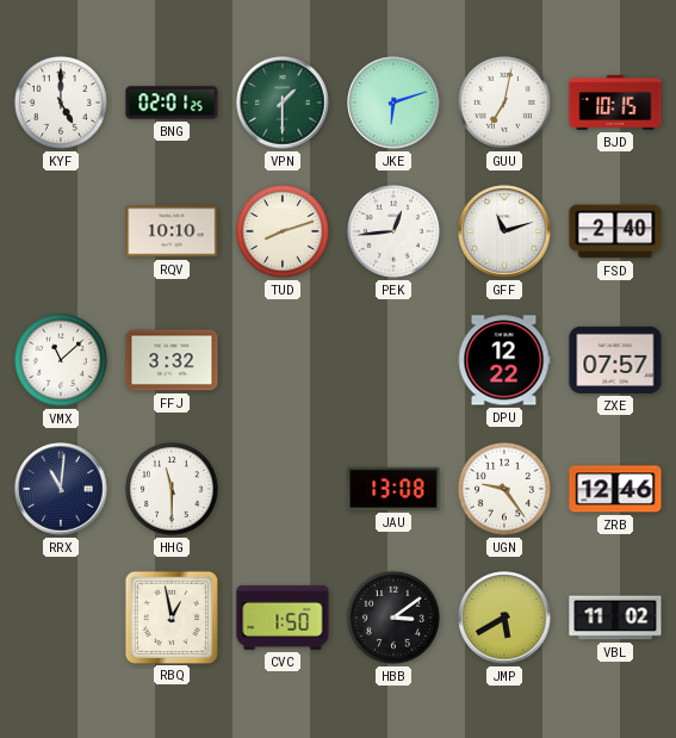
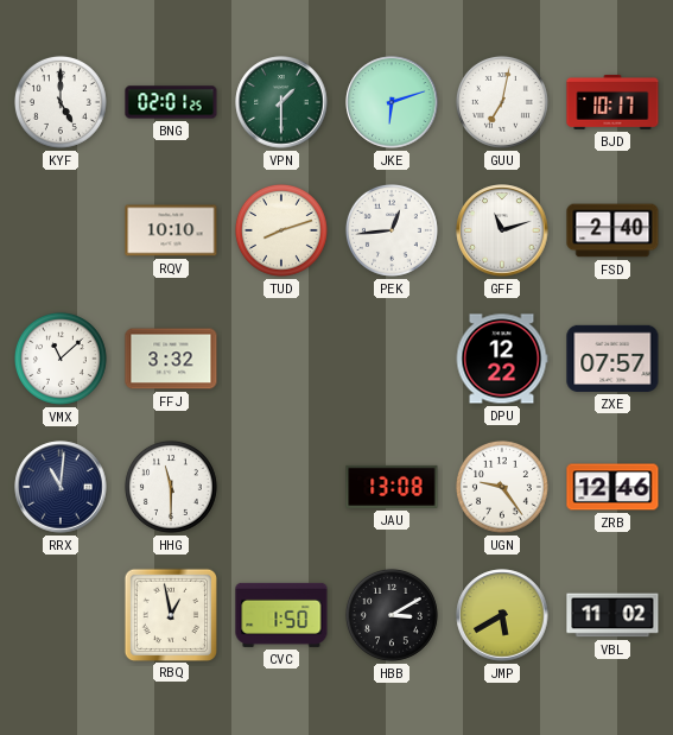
BJD: 10:15 -> 10:17 (612, 102)
HBB: 3:09 -> 3:10 (392, 615)
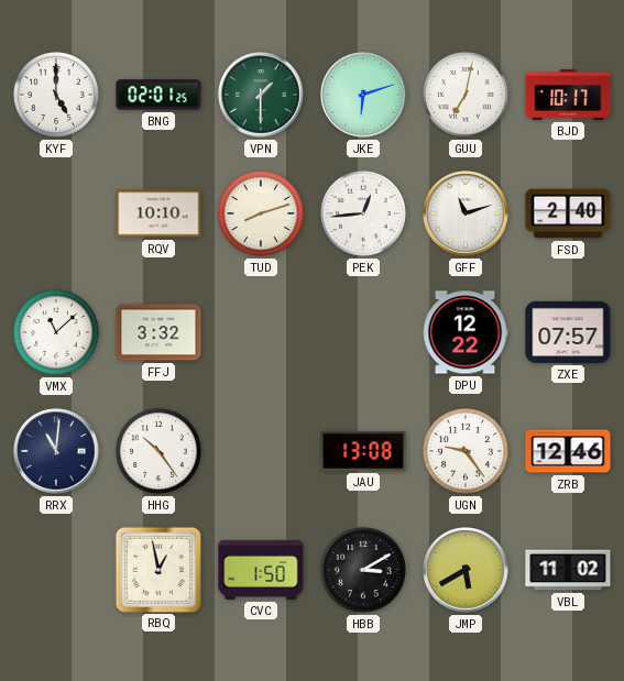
HHG: 11:30 -> 10:24 (158, 451)
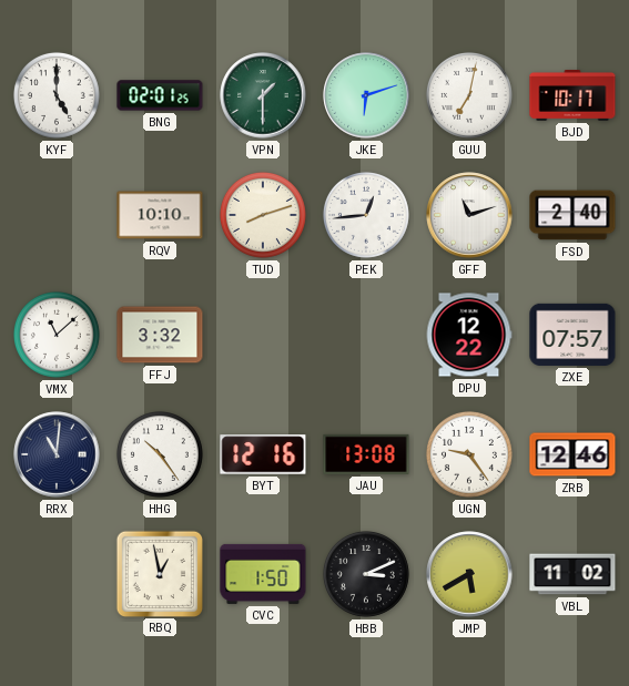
BYT: none -> 12:16 (263, 454)
HBB: 3:10 -> 3:11 (366, 574)
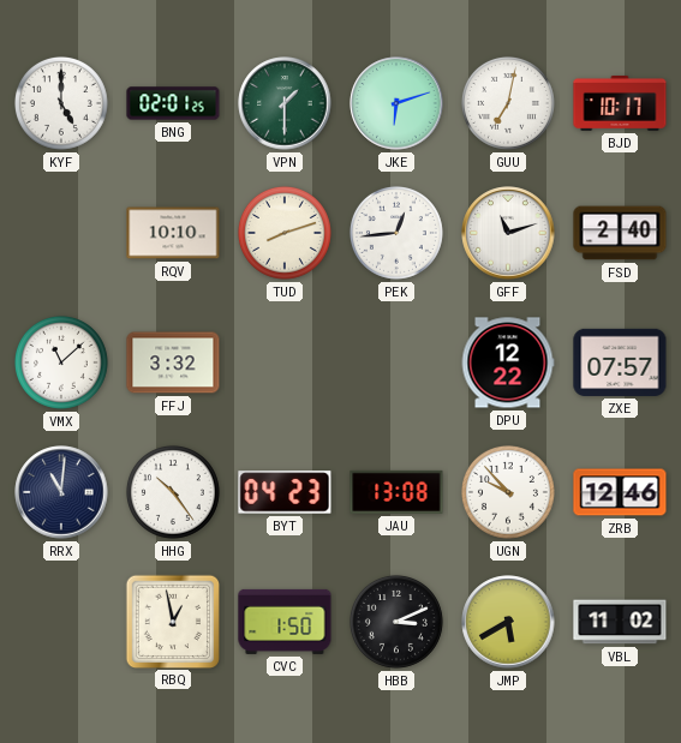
BYT: 12:16 -> 04:23 (285, 492)
UGN: 9:24 -> 9:53 (508, 492)
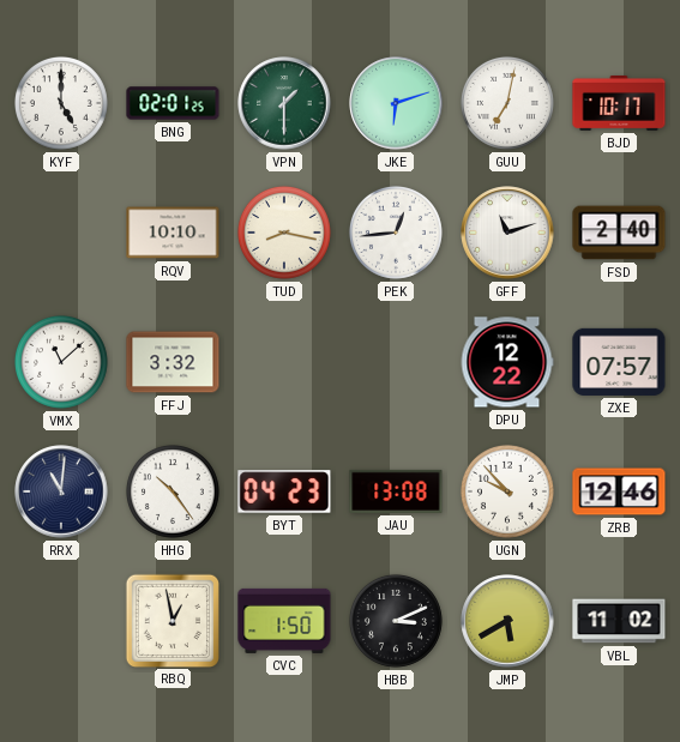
TUD: 8:12 -> 8:17 (284, 233)
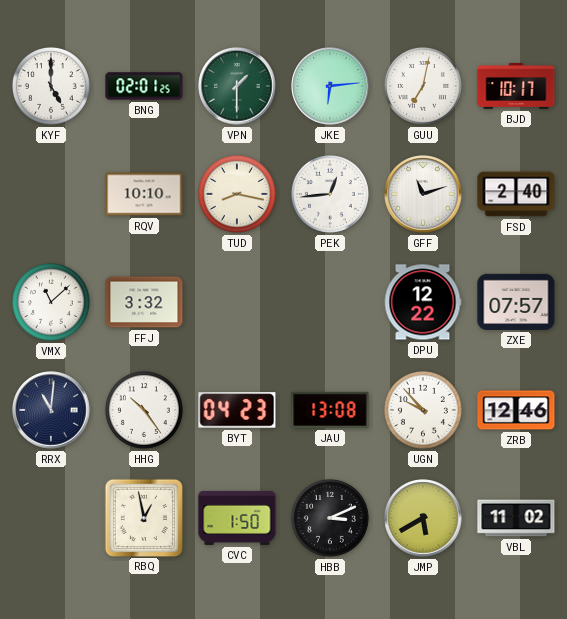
JKE: 6:12 -> 6:14 (330, 86)
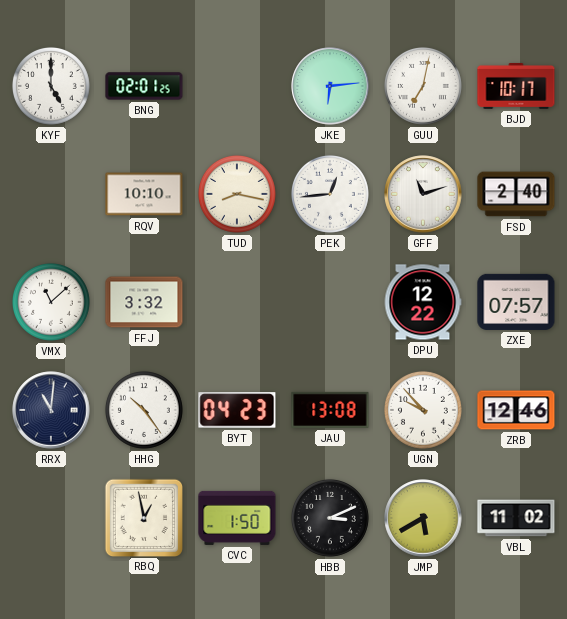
VPN: 1:30 -> none (237, 86)
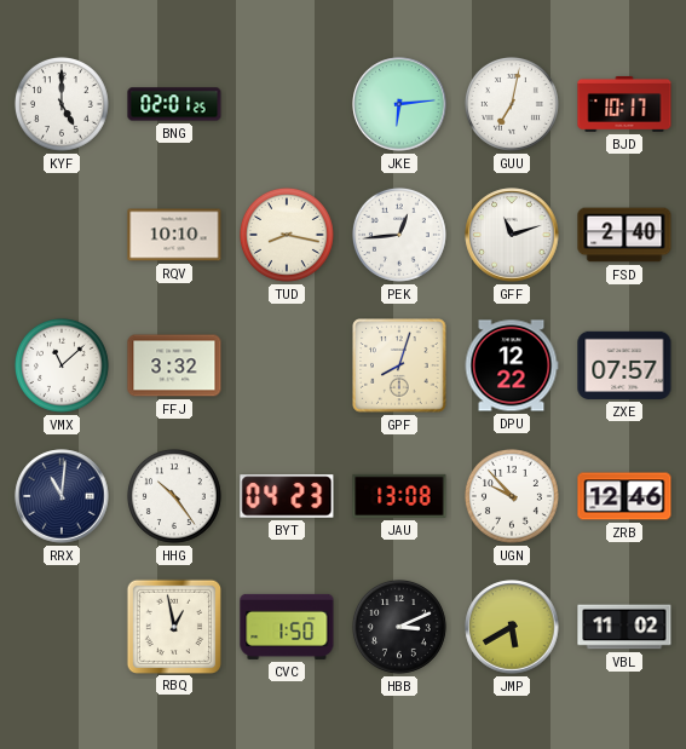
GPF: none -> 8:03 (399, 365)
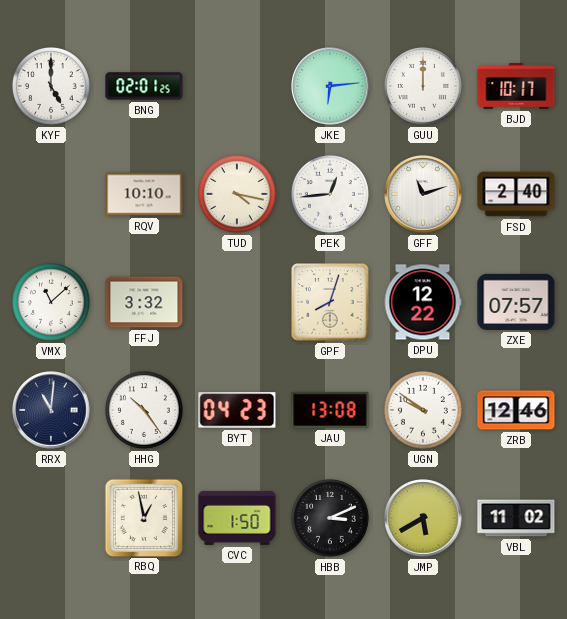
GUU: 7:02 -> 12:00 (423, 86)
TUD: 8:17 -> 4:17 (237, 194)
UGN: 9:53 -> 9:51 (423, 410)
